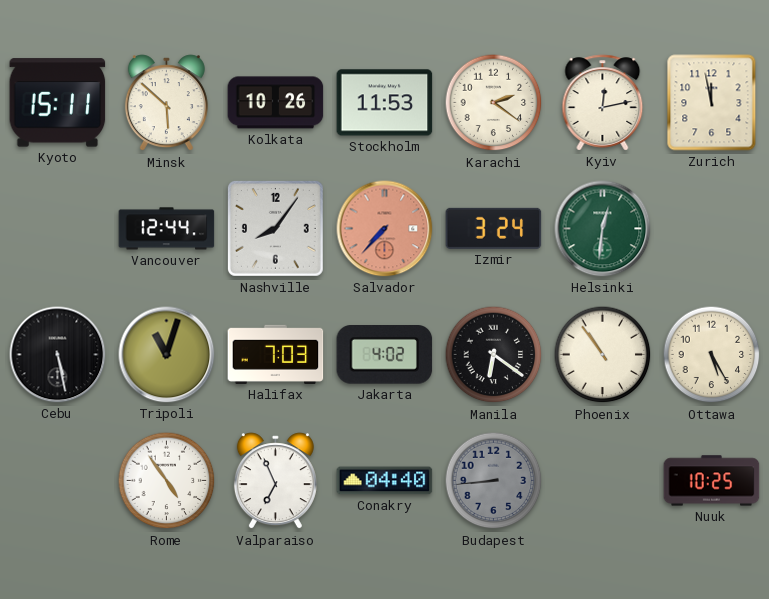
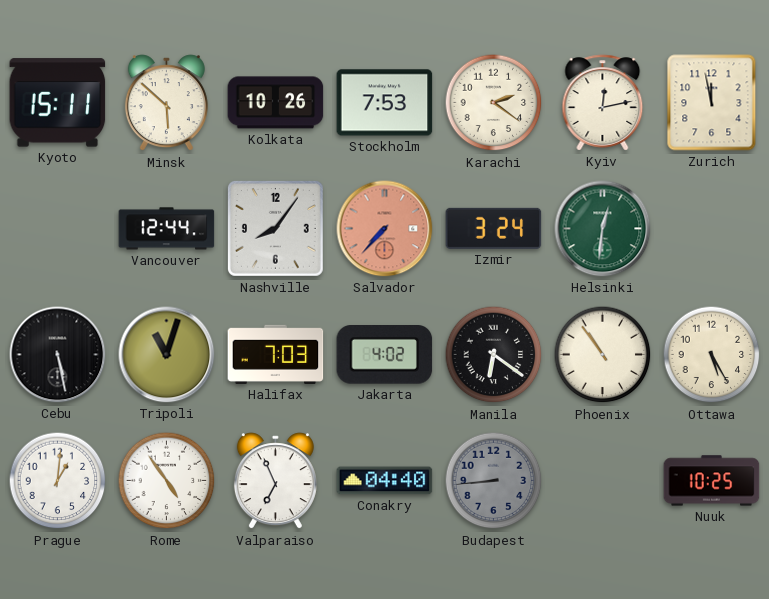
Stockholm: 11:53 -> 7:53 (385, 103)
Prague: none -> 1:01 (58, 481)
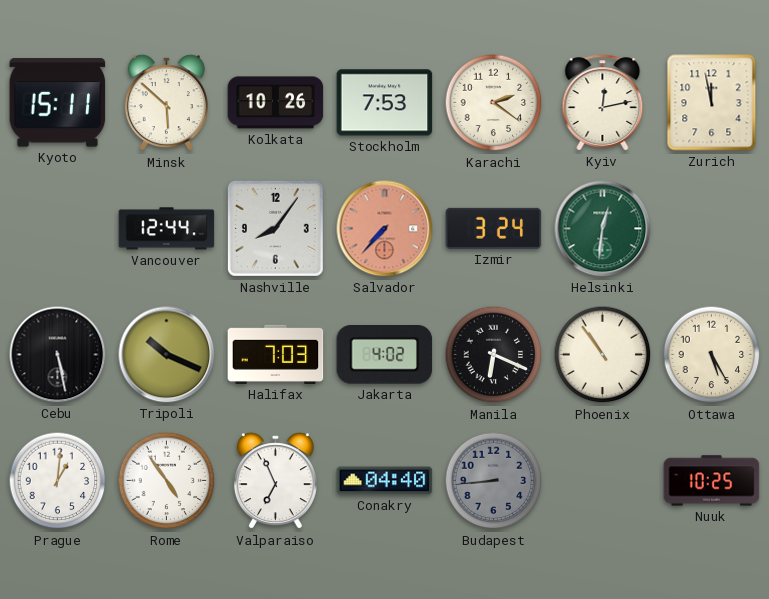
Tripoli: 11:03 -> 10:19 (167, 355)
Manila: 6:21 -> 6:19 (494, 355)
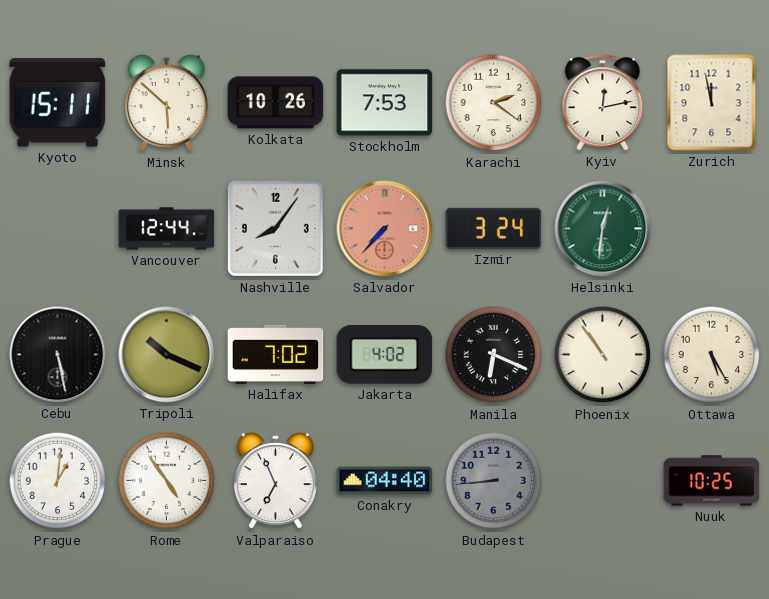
Halifax: 7:03 -> 7:02 (276, 354)
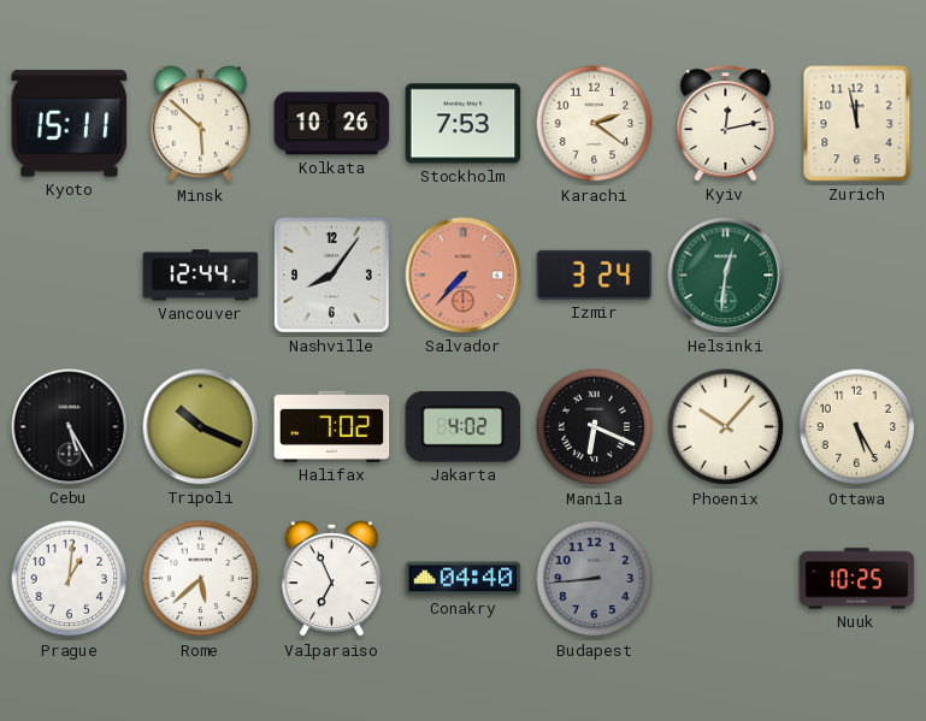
Cebu: 5:28 -> 5:25 (70, 427)
Phoenix: 10:54 -> 10:07 (726, 427)
Rome: 4:54 -> 5:38 (201, 579)
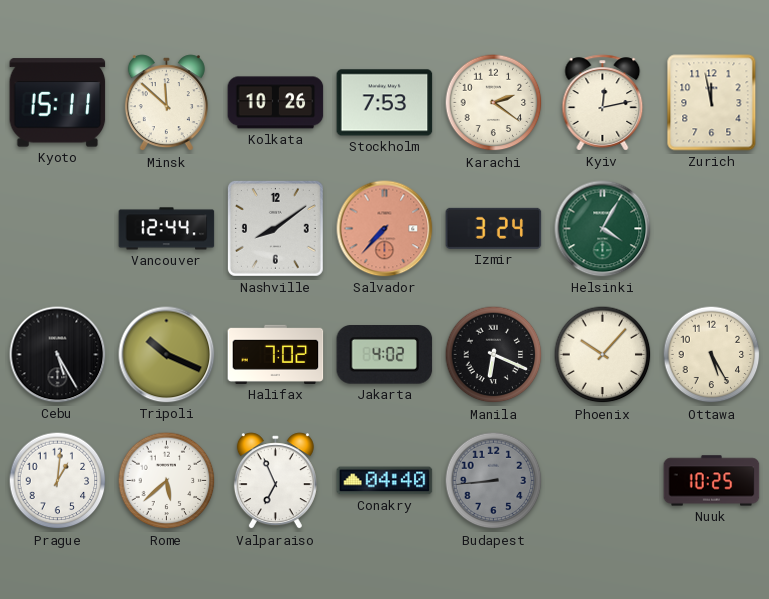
Minsk: 5:52 -> 11:52 (166, 103)
Nashville: 8:06 -> 8:09 (275, 228)
Helsinki: 12:31 -> 4:05 (603, 229)
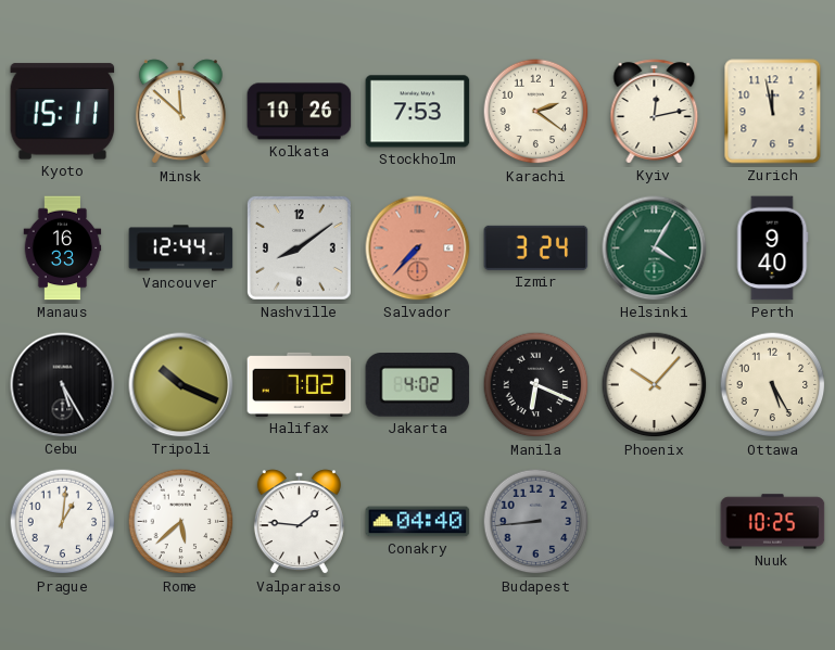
Manaus: none -> 16:33 (63, 248)
Perth: none -> 9:40 (772, 248)
Valparaiso: 6:56 -> 1:46 (299, 522)
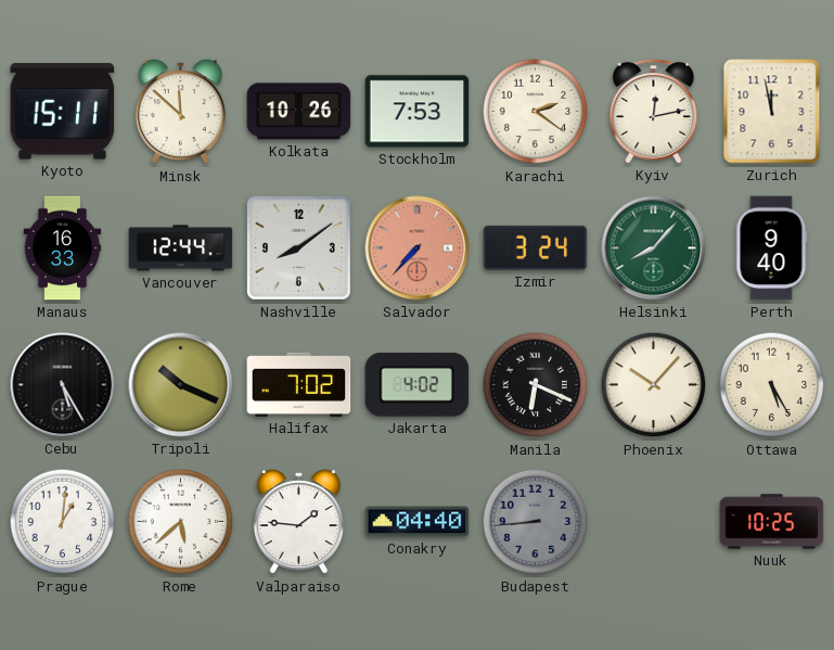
Helsinki: 4:05 -> 8:07 (654, 248)
